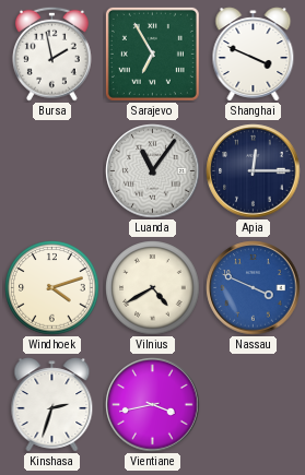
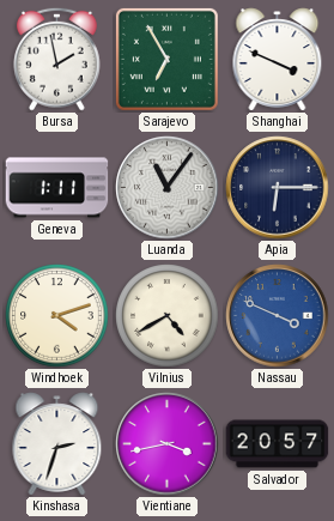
Geneva: none -> 1:11 (57, 188)
Apia: 12:15 -> 6:15 (278, 188)
Salvador: none -> 20:57 (278, 444)
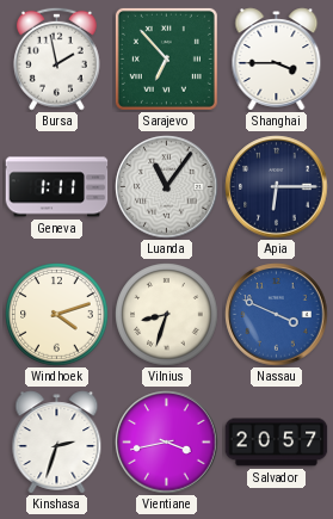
Sarajevo: 6:55 -> 6:53 (166, 58)
Shanghai: 3:49 -> 3:45 (277, 60)
Vilnius: 4:40 -> 8:33 (167, 315)
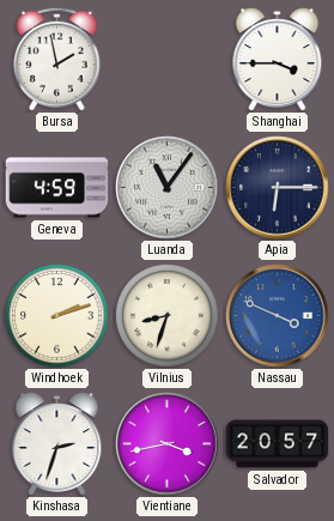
Sarajevo: 6:53 -> none (166, 58)
Geneva: 1:11 -> 4:59 (57, 188)
Windhoek: 4:12 -> 2:12 (57, 316)
